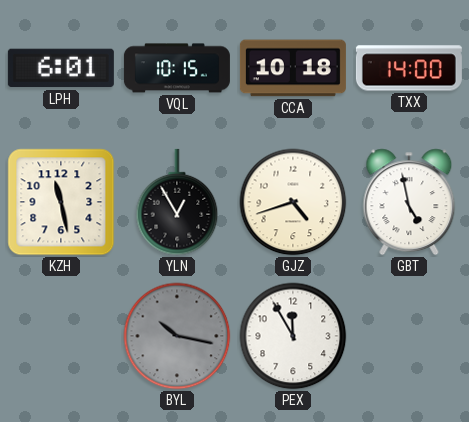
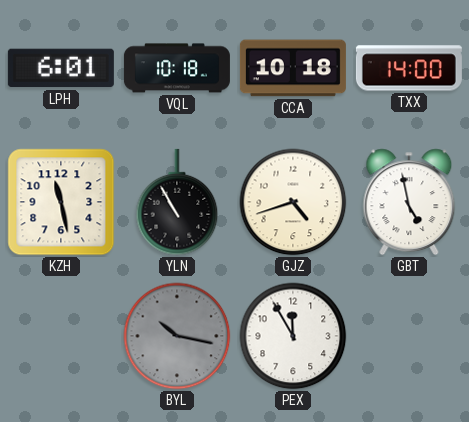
VQL: 10:15 -> 10:18 (177, 68)
YLN: 12:55 -> 10:55 (177, 202)
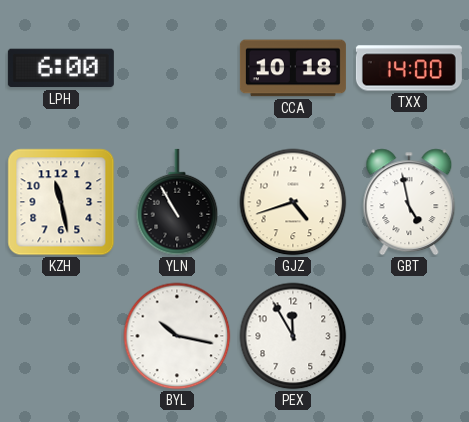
LPH: 6:01 -> 6:00 (61, 68)
VQL: 10:18 -> none (177, 68)
BYL dial: grey -> white (177, 336)
